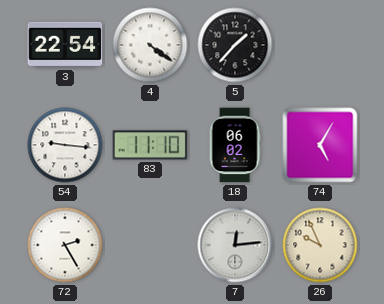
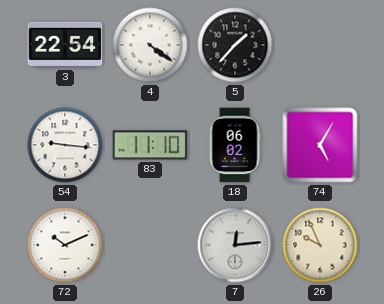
72: 2:25 -> 10:11 (65, 245)
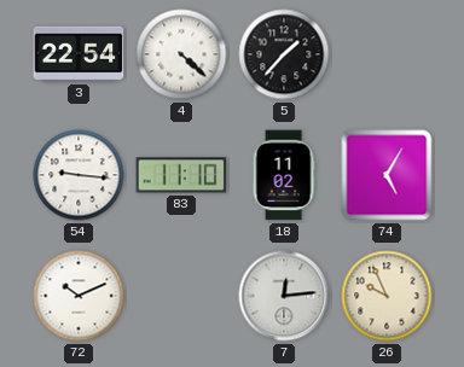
4: 4:21 -> 4:22 (181, 54)
18: 06:02 -> 11:02 (284, 175)
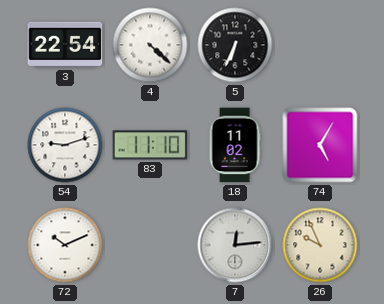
5: 1:37 -> 6:34 (235, 45)
54: 9:16 -> 9:12 (65, 145)
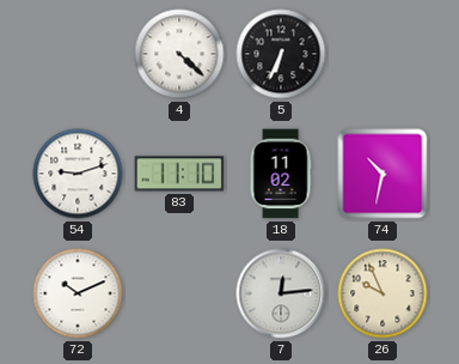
3: 22:54 -> none (65, 45)
74: 5:05 -> 10:32 (382, 174)
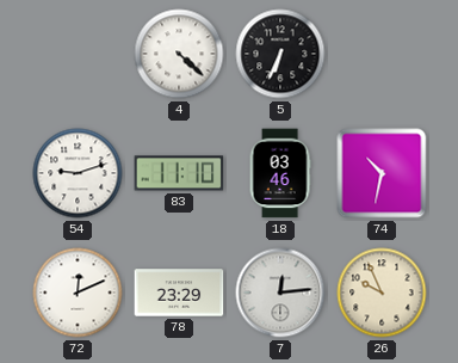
18: 11:02 -> 03:46 (280, 173)
72: 10:11 -> 12:11 (78, 293)
78: none -> 23:29 (179, 293)
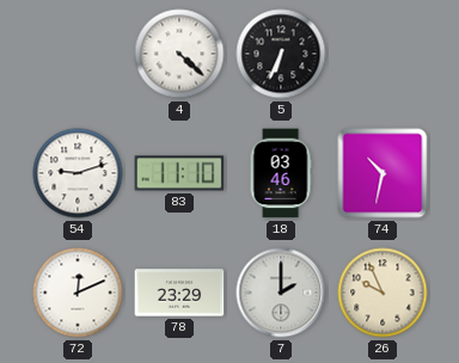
7: 12:14 -> 2:00 (281, 293)
